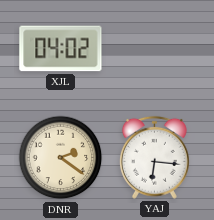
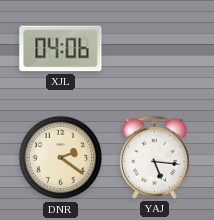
XJL: 04:02 -> 04:06 (61, 49)
YAJ: 6:16 -> 5:16 (154, 157)
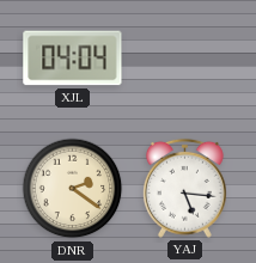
XJL: 04:06 -> 04:04 (73, 59)
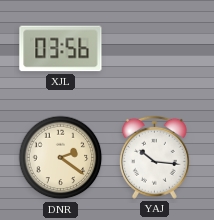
XJL: 04:04 -> 03:56 (61, 49)
YAJ: 5:16 -> 10:16 (154, 157)
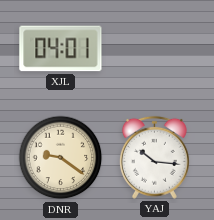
XJL: 03:56 -> 04:01 (61, 49)
DNR: 2:21 -> 9:21 (61, 158)
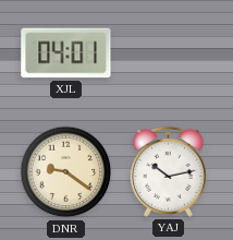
YAJ: 10:16 -> 10:13 (168, 171)
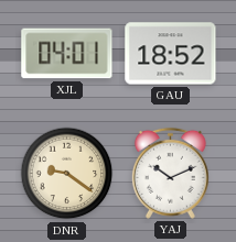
GAU: none -> 18:52 (171, 54)
YAJ: 10:13 -> 10:11 (170, 173)
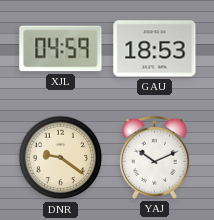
XJL: 04:01 -> 04:59 (61, 49)
GAU: 18:52 -> 18:53 (155, 49)
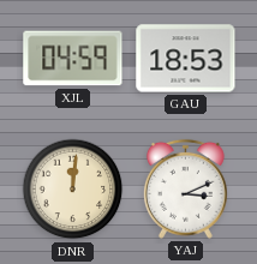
DNR: 9:21 -> 12:01 (73, 190)
YAJ: 10:11 -> 3:11 (185, 188)
